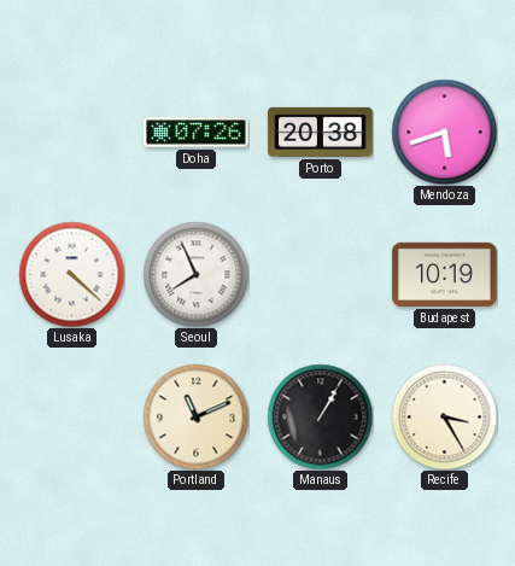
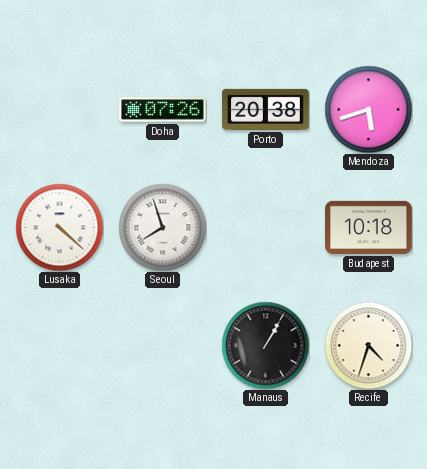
Seoul: 7:56 -> 7:57 (162, 227)
Budapest: 10:19 -> 10:18 (369, 227)
Portland: 11:11 -> none (195, 416)
Recife: 3:25 -> 4:33 (368, 345)
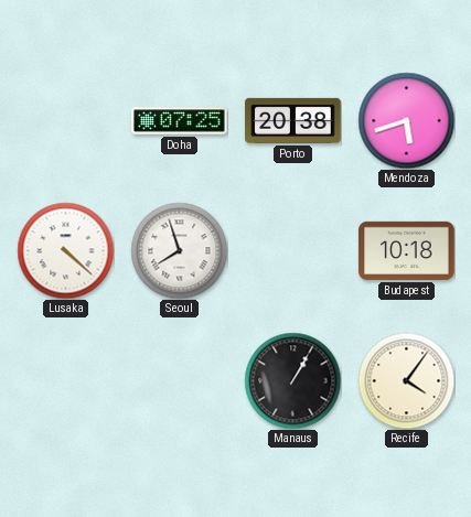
Doha: 07:26 -> 07:25 (180, 121)
Recife: 4:33 -> 4:06 (406, 380)
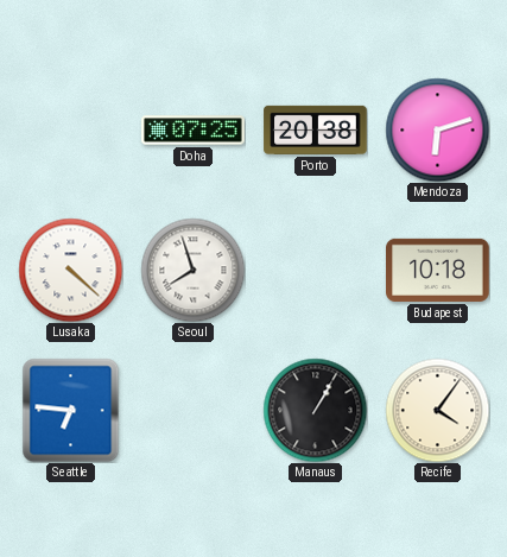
Mendoza: 5:42 -> 6:12 (437, 129)
Seattle: none -> 6:46 (71, 410)
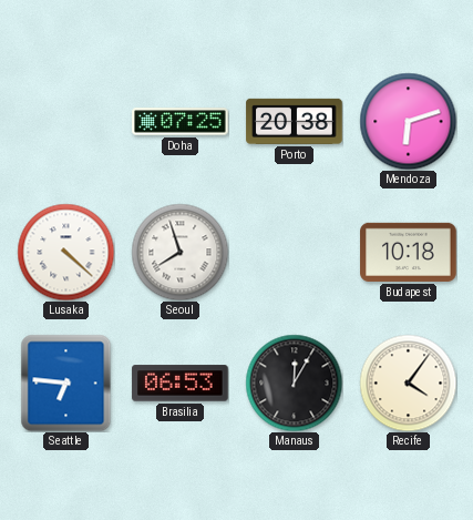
Brasilia: none -> 06:53 (181, 384)
Manaus: 1:05 -> 12:05 (294, 383)
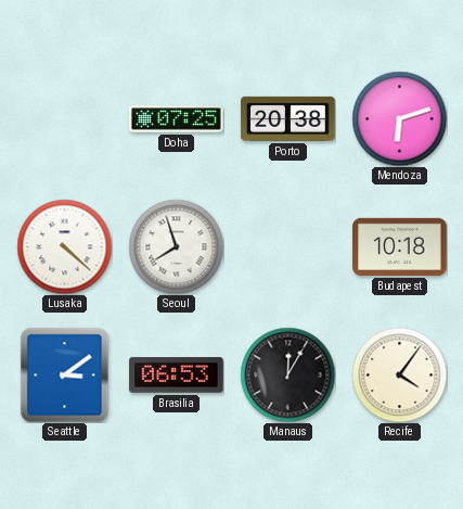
Seattle: 6:46 -> 3:09 (65, 374)
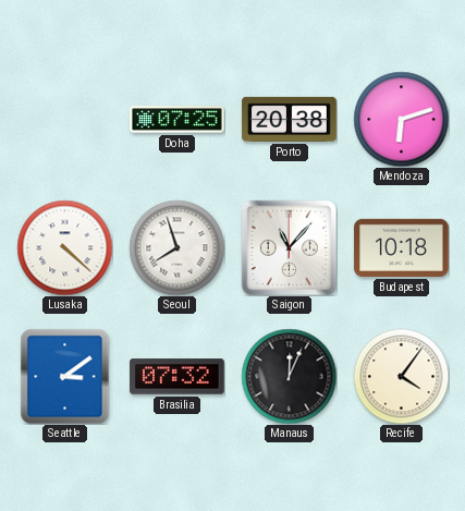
Saigon: none -> 11:07 (289, 247)
Brasilia: 06:53 -> 07:32 (178, 377)
Manaus: 12:05 -> 12:04 (289, 376)
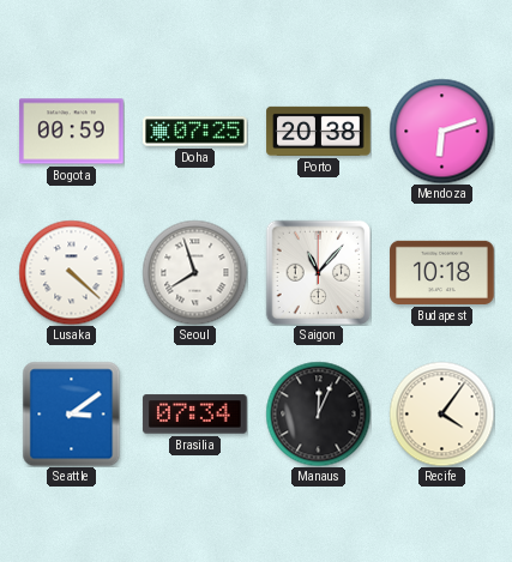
Bogota: none -> 00:59 (72, 132)
Brasilia: 07:32 -> 07:34 (195, 415)
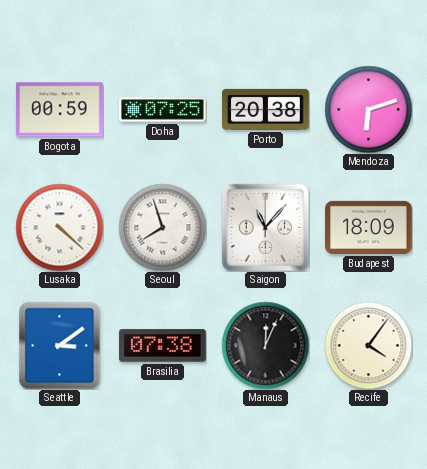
Budapest: 10:18 -> 18:09 (369, 227)
Brasilia: 07:34 -> 07:38 (163, 346)
